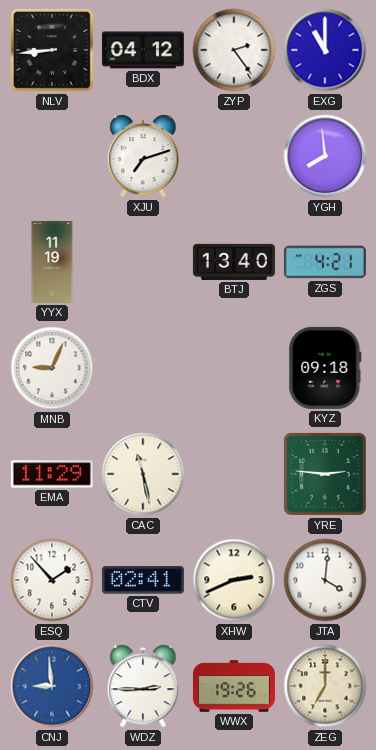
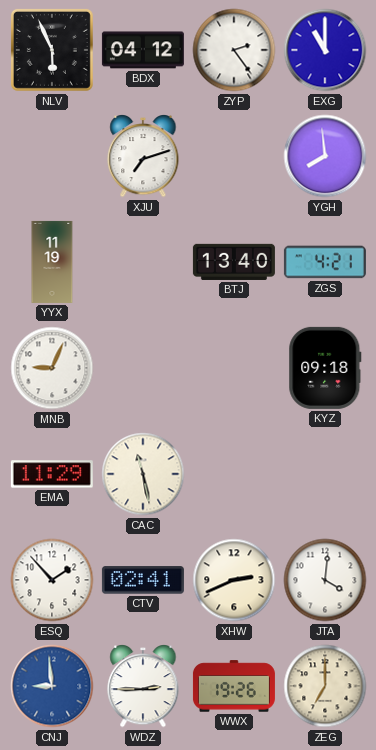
NLV: 8:44 -> 5:56 (52, 50)
YRE: 2:46 -> none (325, 474)
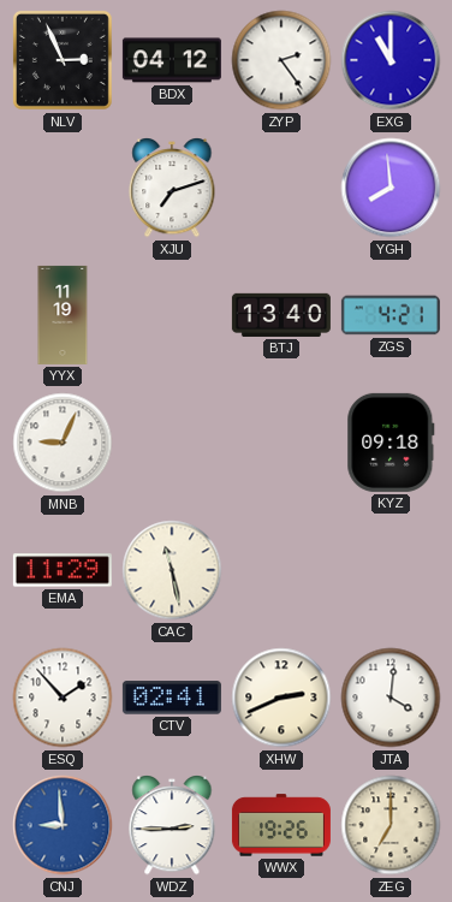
NLV: 5:56 -> 2:56 (63, 60)
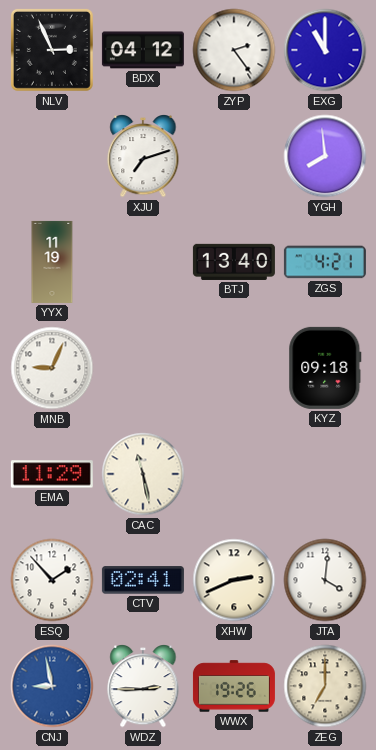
CNJ: 8:59 -> 8:58 (52, 686)
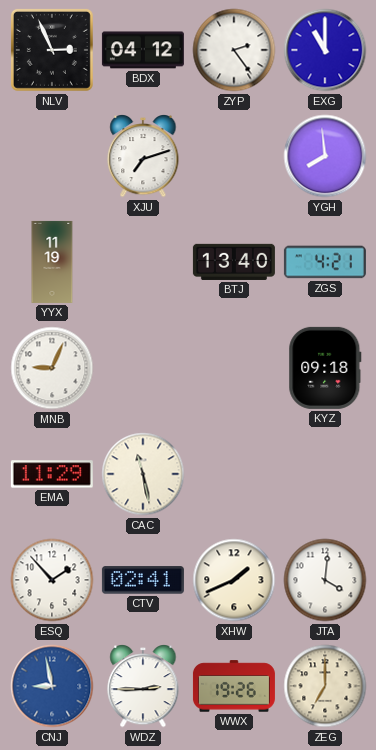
XHW: 2:41 -> 1:41 (234, 580)
